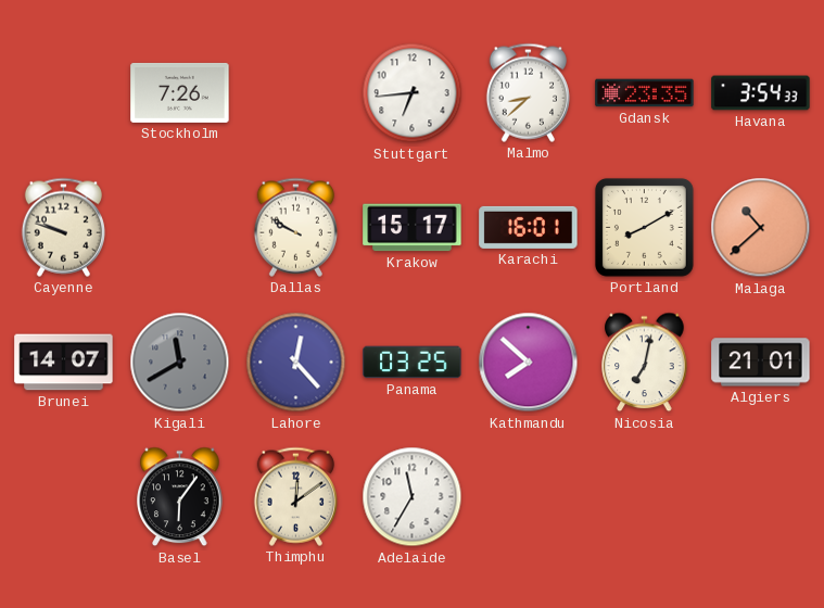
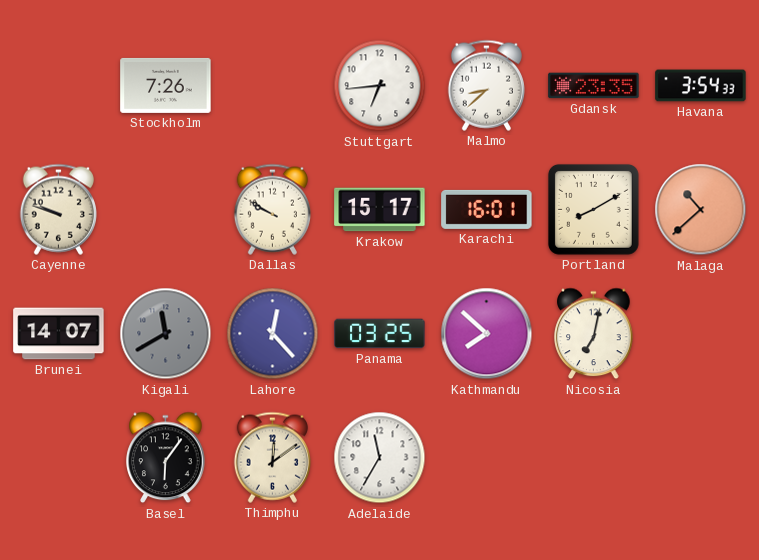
Algiers: 21:01 -> none (761, 363)
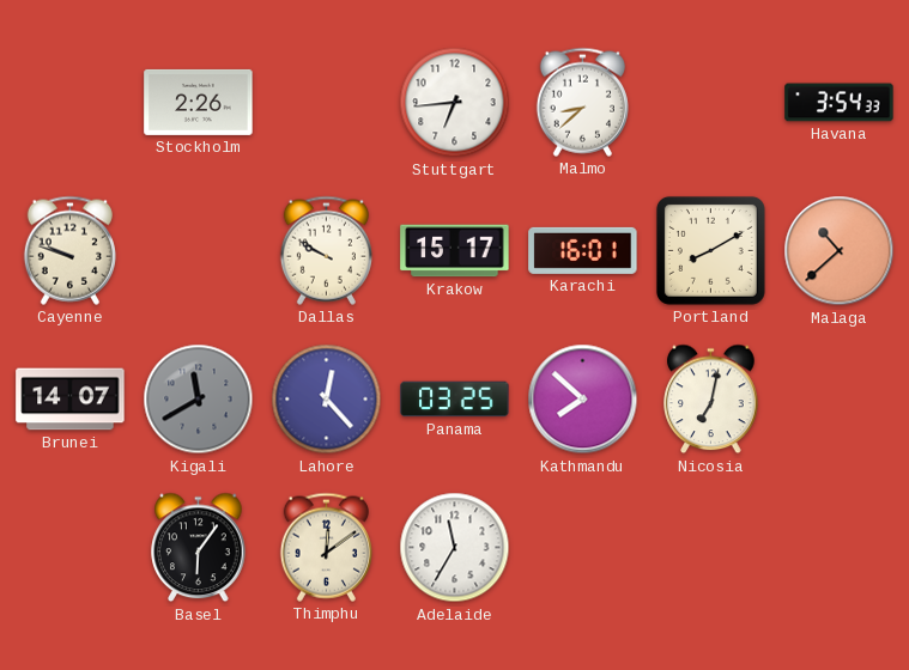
Stockholm: 7:26 -> 2:26 (199, 102)
Gdansk: 23:35 -> none (594, 86)
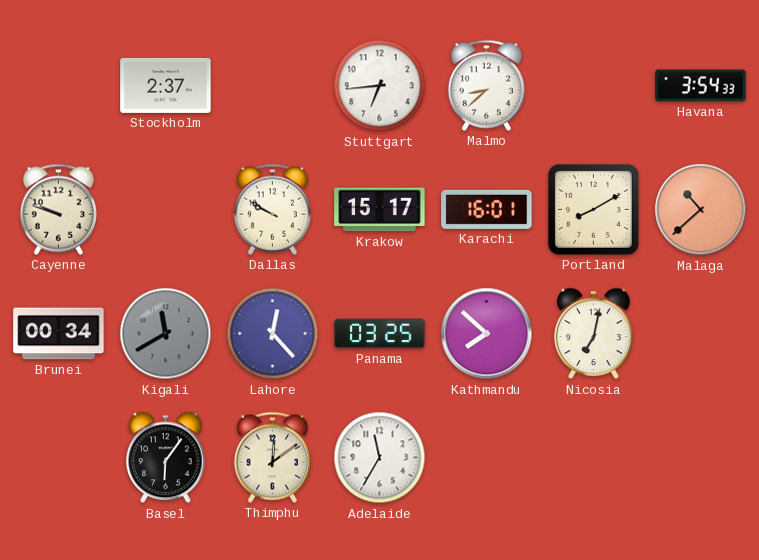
Stockholm: 2:26 -> 2:37 (166, 85)
Brunei: 14:07 -> 00:34 (59, 334)
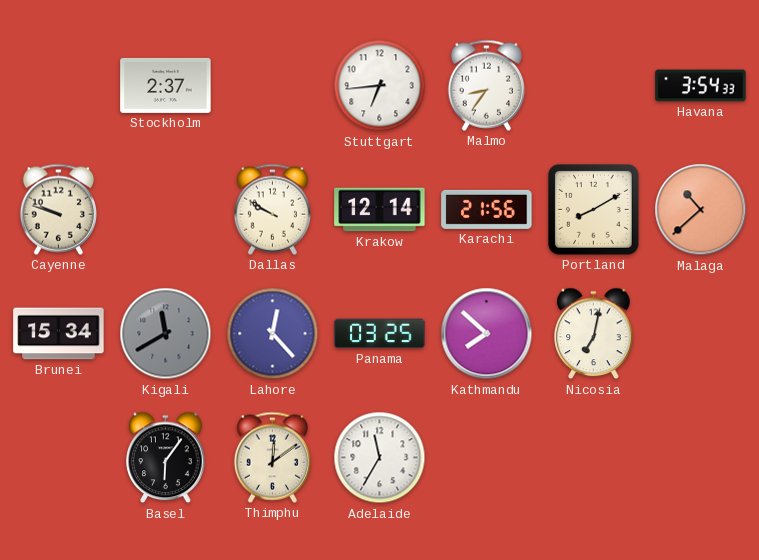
Malmo: 8:38 -> 8:36 (486, 85)
Krakow: 15:17 -> 12:14 (380, 210)
Karachi: 16:01 -> 21:56 (487, 209)
Brunei: 00:34 -> 15:34 (59, 334)
